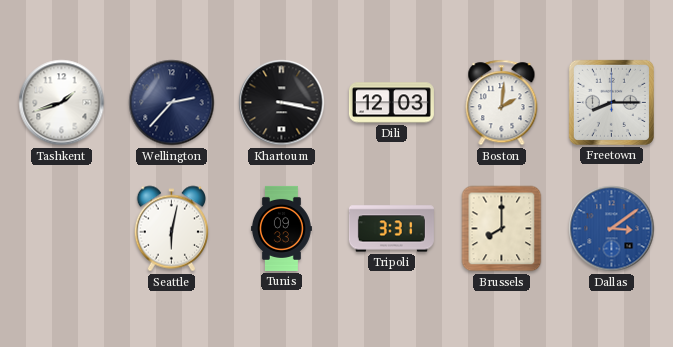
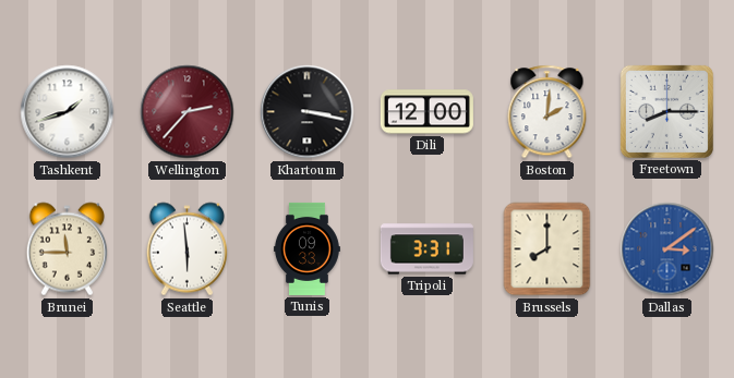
Wellington dial: navy -> burgundy (188, 112)
Dili: 12:03 -> 12:00 (426, 112)
Brunei: none -> 11:45 (67, 249)
Seattle: 6:02 -> 5:59 (186, 249)
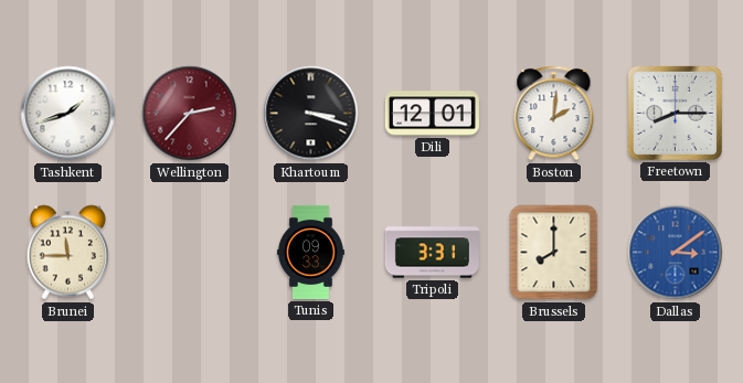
Khartoum: 3:17 -> 3:18 (311, 114)
Dili: 12:00 -> 12:01 (432, 114)
Seattle: 5:59 -> none (186, 249)
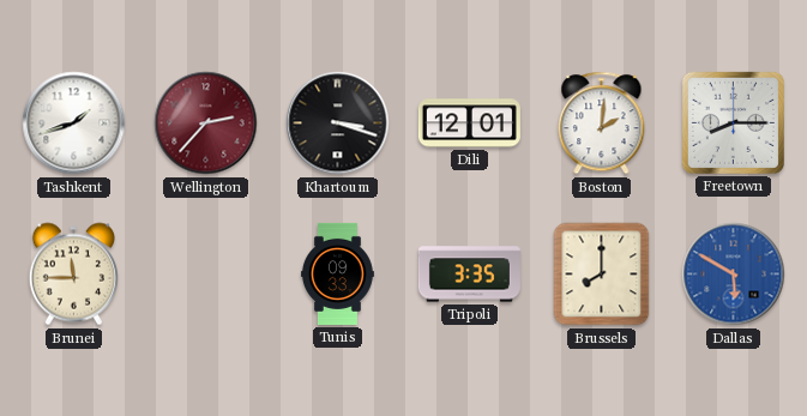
Tripoli: 3:31 -> 3:35 (469, 275)
Dallas: 3:09 -> 5:50 (734, 275)
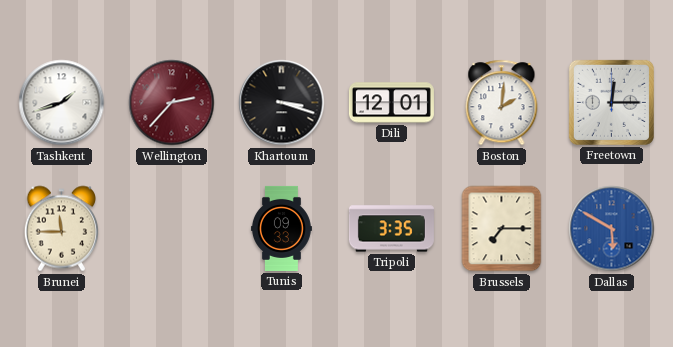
Freetown: 8:15 -> 12:15 (611, 102)
Brussels: 8:00 -> 7:15 (502, 229)
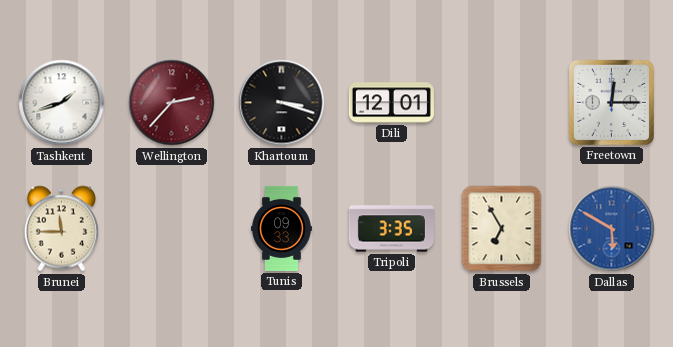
Boston: 2:01 -> none (502, 103)
Brussels: 7:15 -> 6:55 (502, 229)
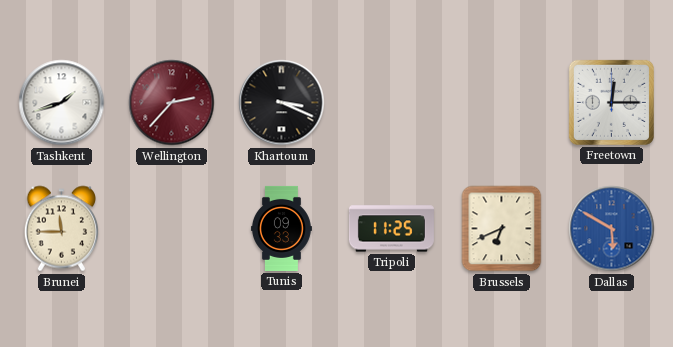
Khartoum: 3:18 -> 3:19 (282, 103)
Dili: 12:01 -> none (391, 103)
Tripoli: 3:35 -> 11:25 (391, 229)
Brussels: 6:55 -> 6:41 (502, 229)
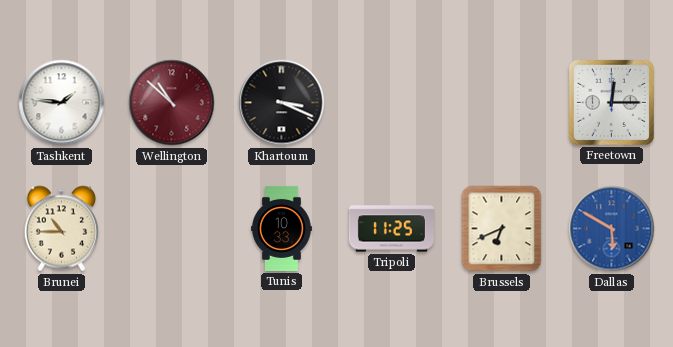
Tashkent: 1:42 -> 1:46 (62, 103)
Wellington: 2:37 -> 10:52 (172, 103)
Brunei: 11:45 -> 10:45 (61, 229)
Tunis: 09:33 -> 10:33 (281, 228)
